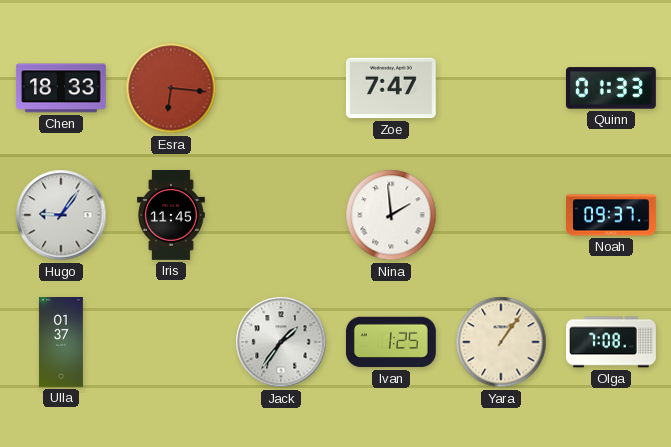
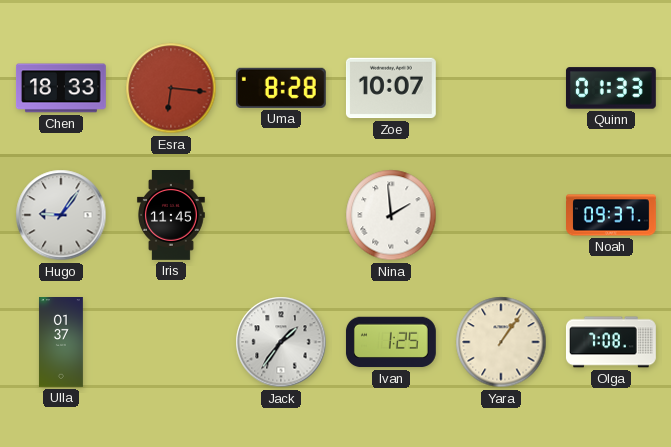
Uma: none -> 8:28 (281, 88)
Zoe: 7:47 -> 10:07 (391, 88)
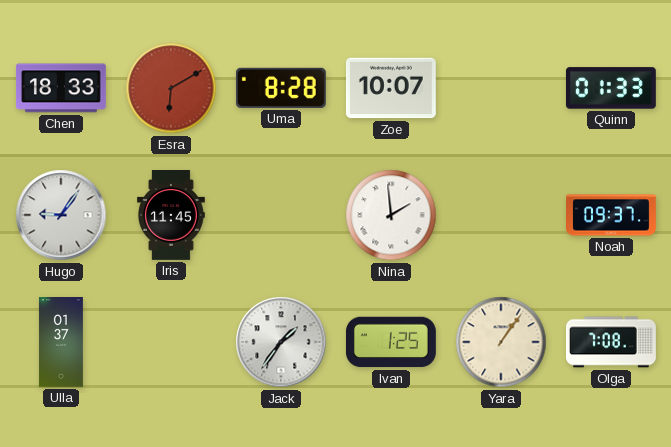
Esra: 6:16 -> 6:10 (171, 88)
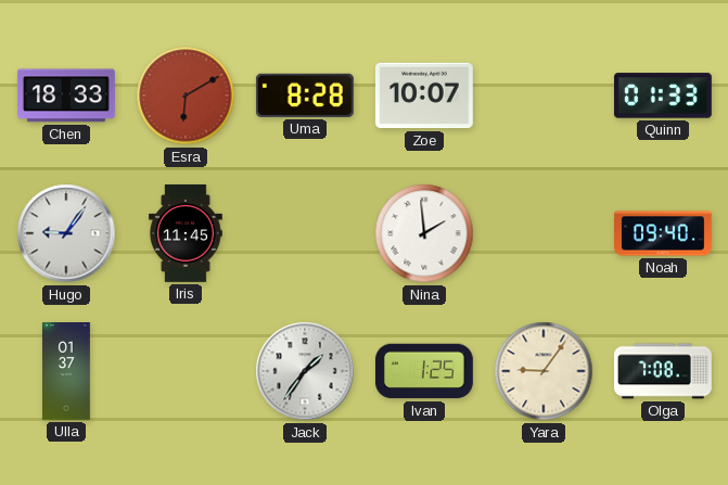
Noah: 09:37 -> 09:40 (664, 233)
Yara: 1:06 -> 9:06 (544, 371)
